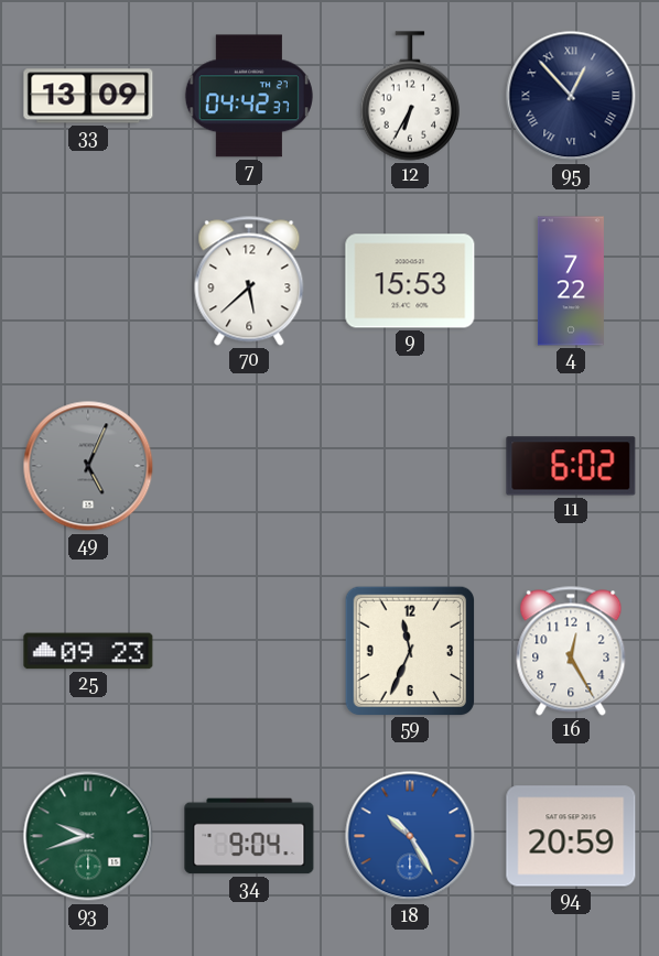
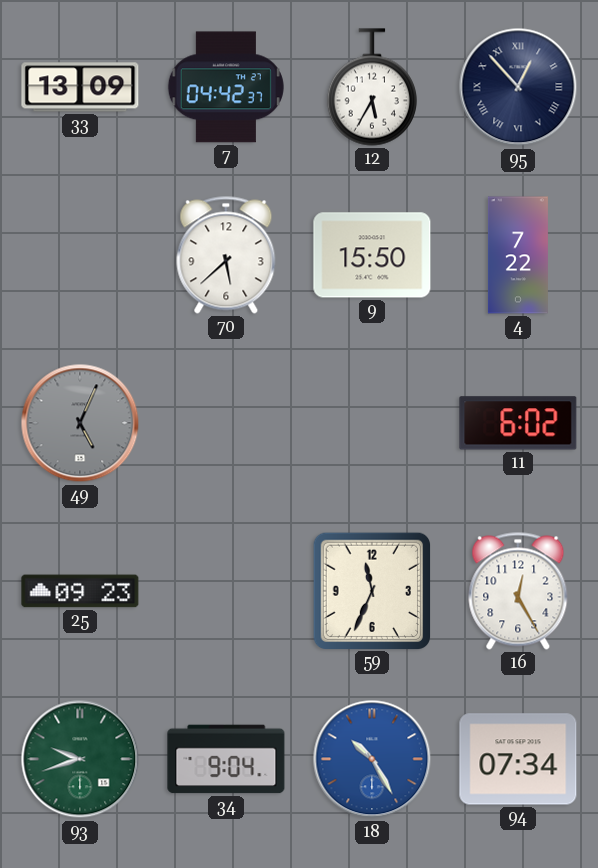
12: 6:35 -> 5:35 (371, 87)
9: 15:53 -> 15:50 (372, 255)
94: 20:59 -> 07:34 (518, 759)
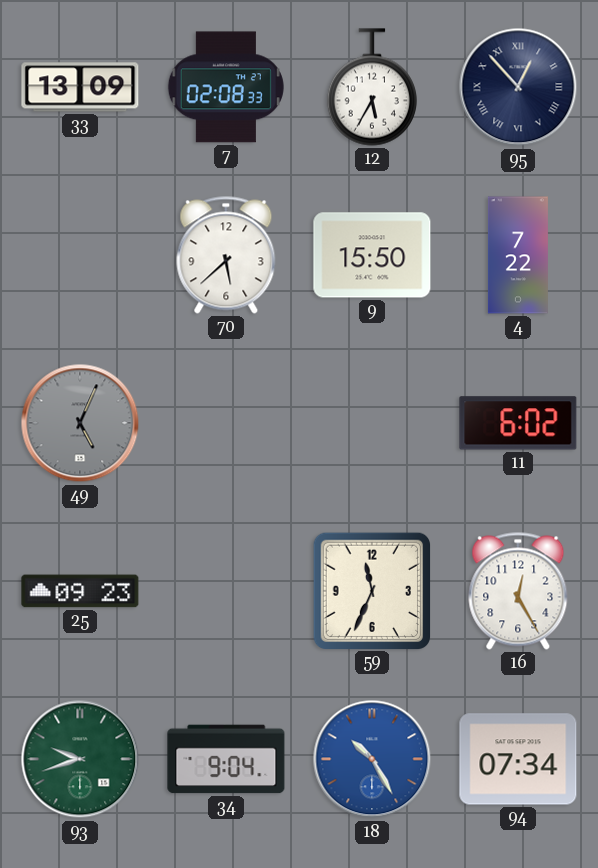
7: 04:42 -> 02:08 (226, 87)
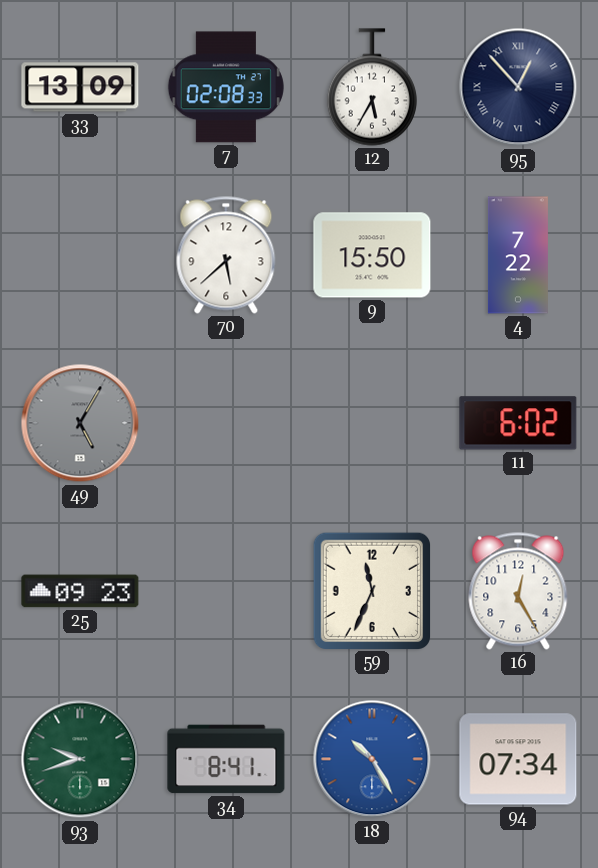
49: 5:04 -> 5:05 (80, 423)
34: 9:04 -> 8:41 (226, 759)
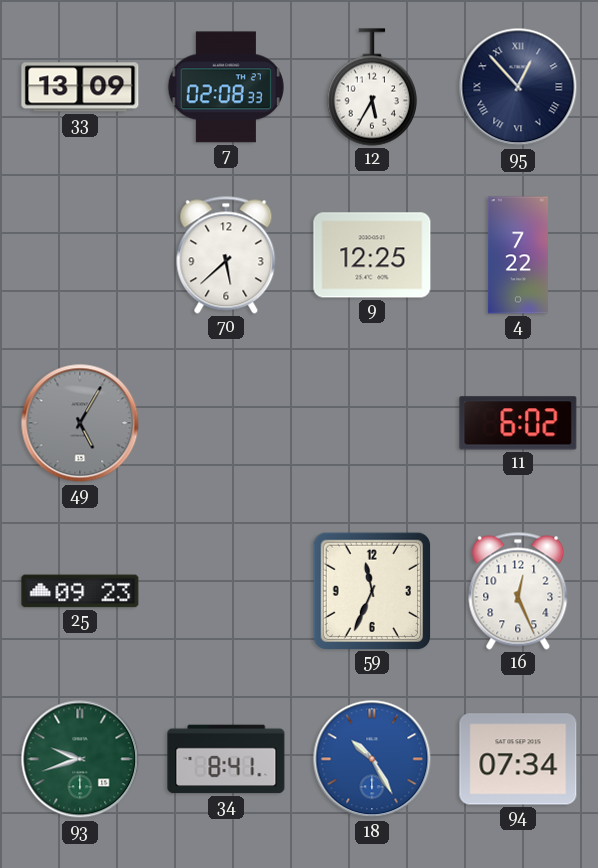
9: 15:50 -> 12:25 (372, 255)
16: 12:25 -> 12:26 (518, 591)
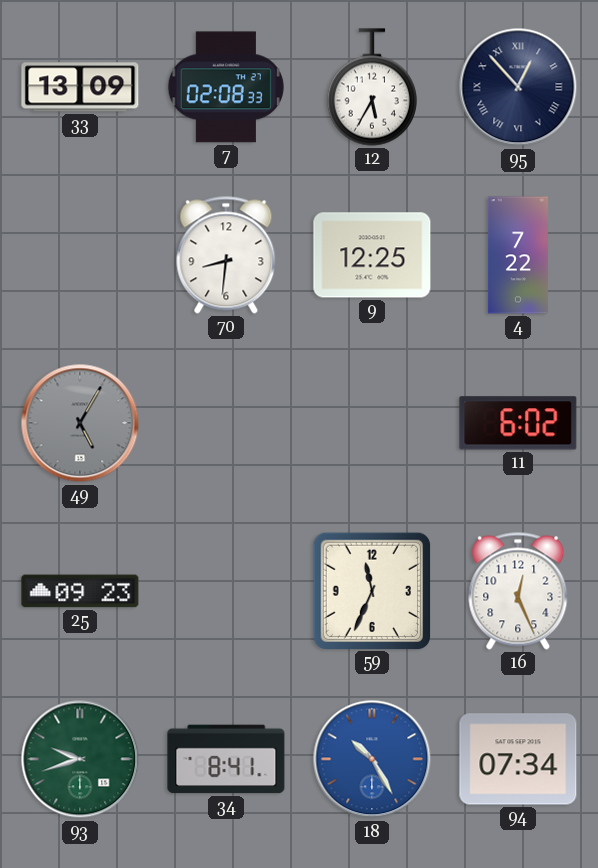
70: 5:38 -> 8:31 (226, 255)
